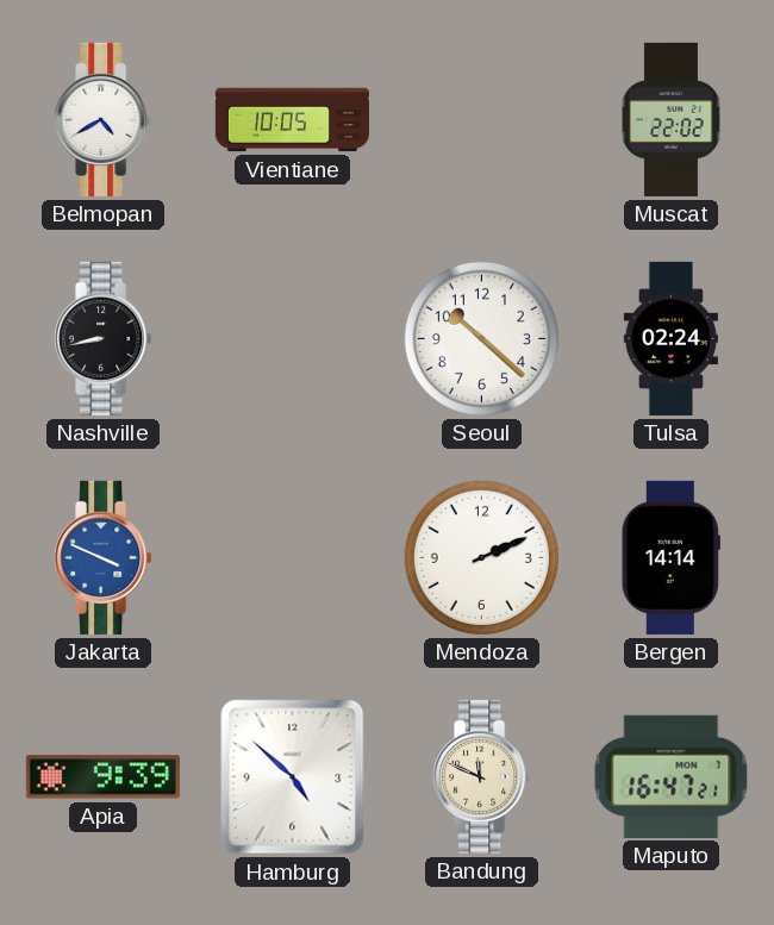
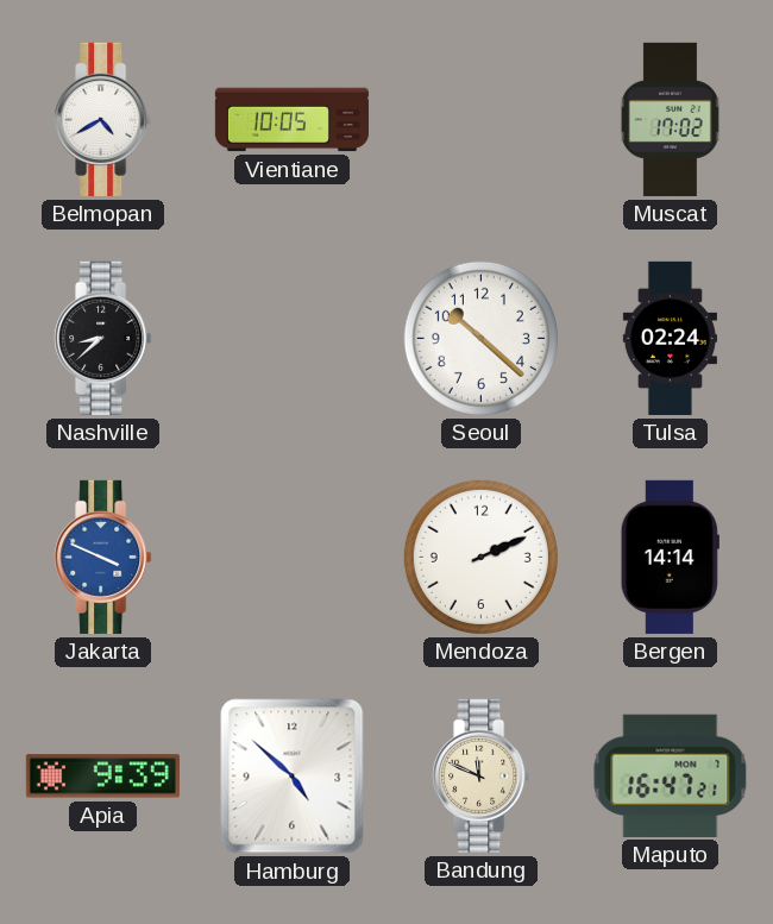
Muscat: 22:02 -> 17:02 (670, 119)
Nashville: 8:43 -> 8:38 (103, 338)
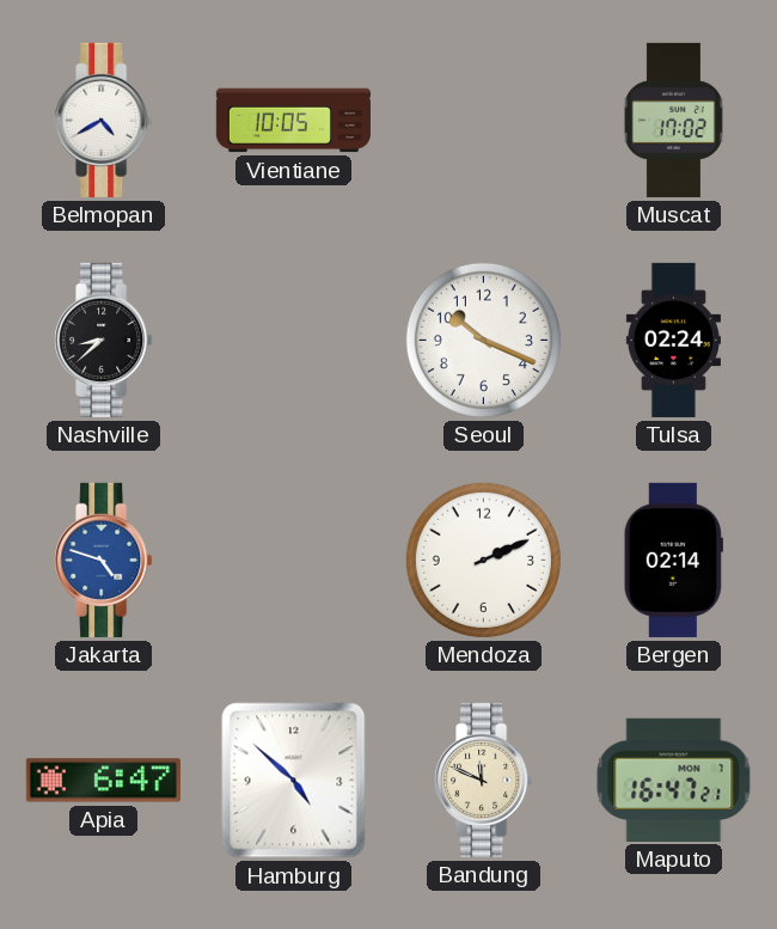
Seoul: 10:22 -> 10:19 (483, 340)
Jakarta: 3:49 -> 4:48 (104, 560)
Bergen: 14:14 -> 02:14 (673, 560)
Apia: 9:39 -> 6:47 (103, 781)
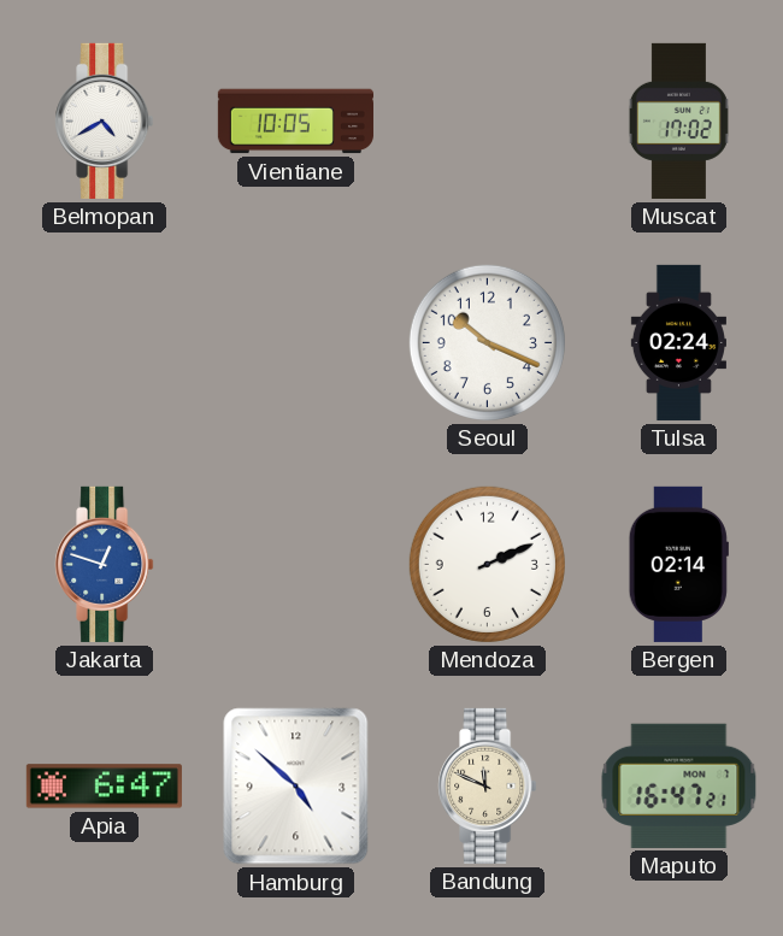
Nashville: 8:38 -> none (104, 340)
Jakarta: 4:48 -> 12:48 (105, 564)
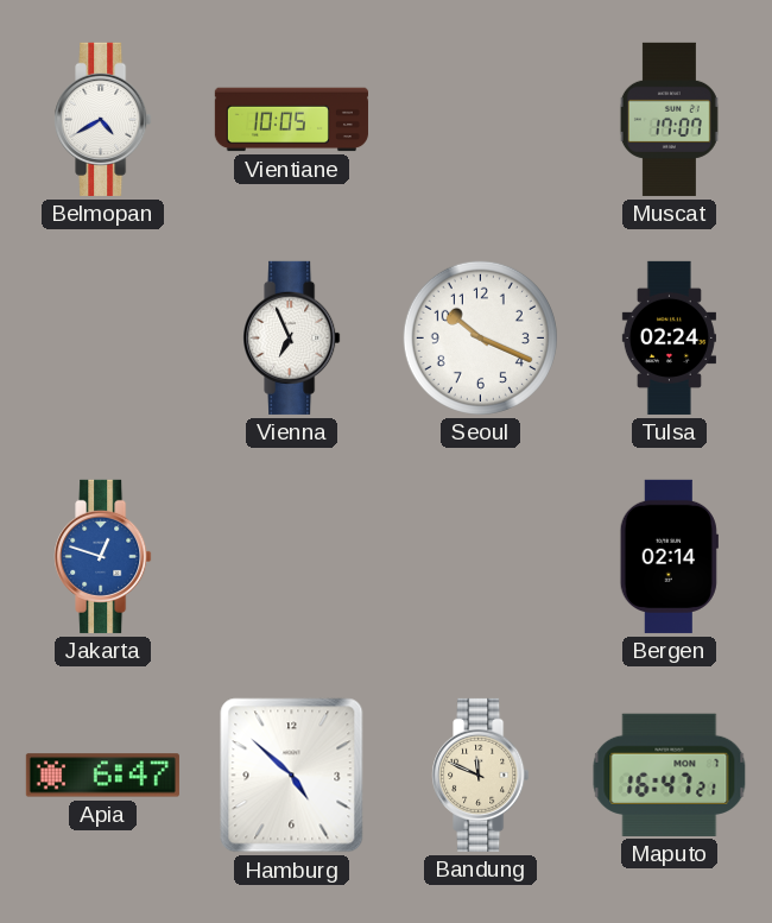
Muscat: 17:02 -> 17:07 (669, 119)
Vienna: none -> 6:56 (292, 337)
Mendoza: 2:11 -> none (487, 564)
